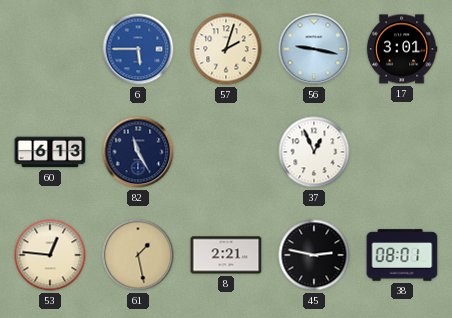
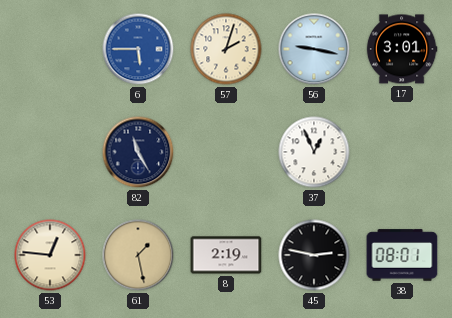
60: 6:13 -> none (50, 152)
8: 2:21 -> 2:19 (226, 255)
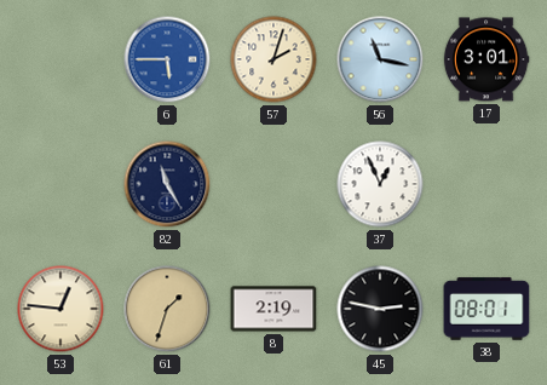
56: 9:17 -> 11:17 (380, 59)
61: 1:28 -> 1:33 (167, 309)
